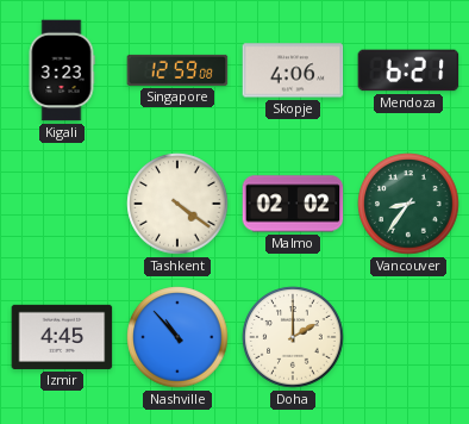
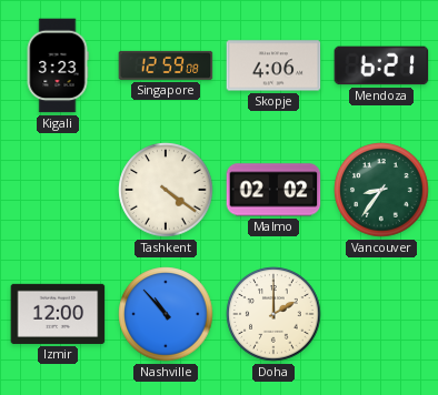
Izmir: 4:45 -> 12:00 (58, 314)
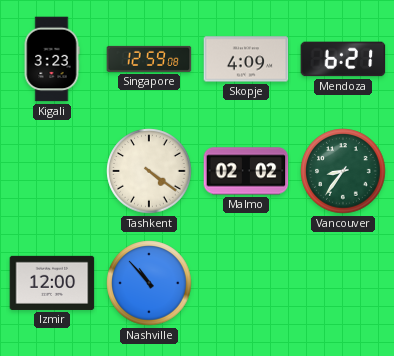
Skopje: 4:06 -> 4:09 (246, 59)
Doha: 2:00 -> none (273, 314)
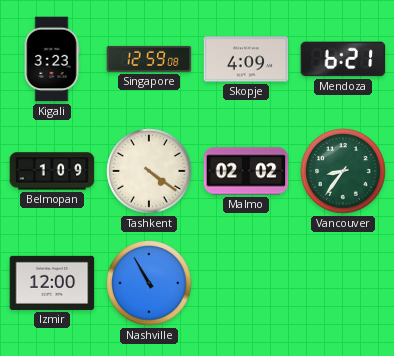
Belmopan: none -> 1:09 (52, 171)
Nashville: 10:53 -> 10:55 (149, 283)
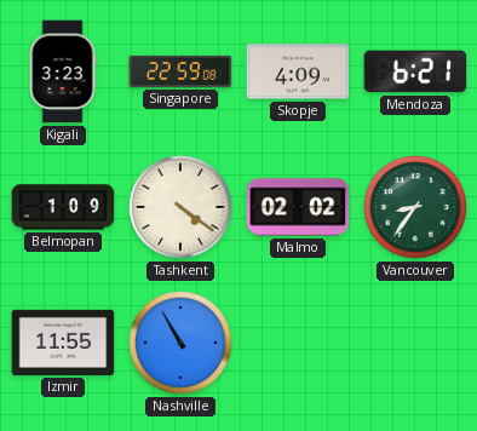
Singapore: 12:59 -> 22:59 (180, 71)
Izmir: 12:00 -> 11:55 (63, 343)
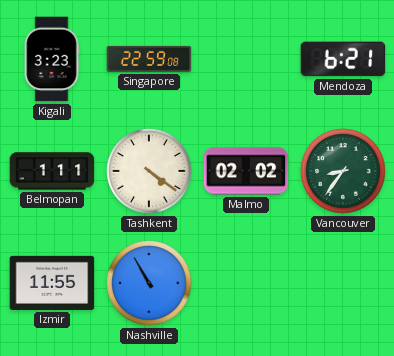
Skopje: 4:09 -> none (298, 71)
Belmopan: 1:09 -> 1:11 (52, 171)
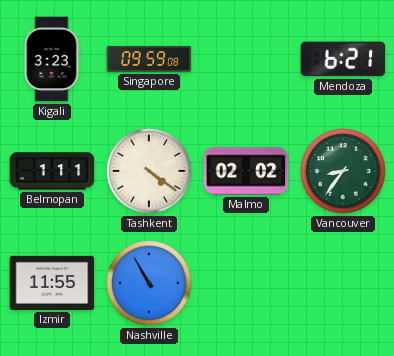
Singapore: 22:59 -> 09:59 (149, 59)
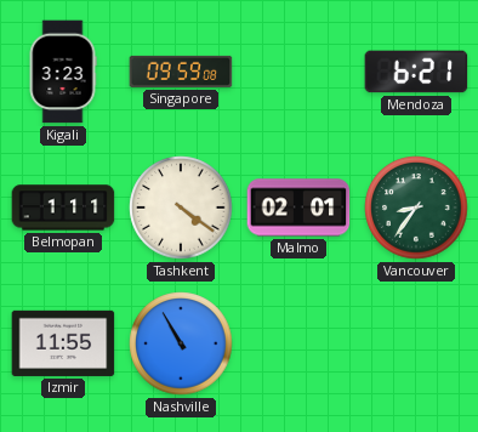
Malmo: 02:02 -> 02:01 (298, 208)
